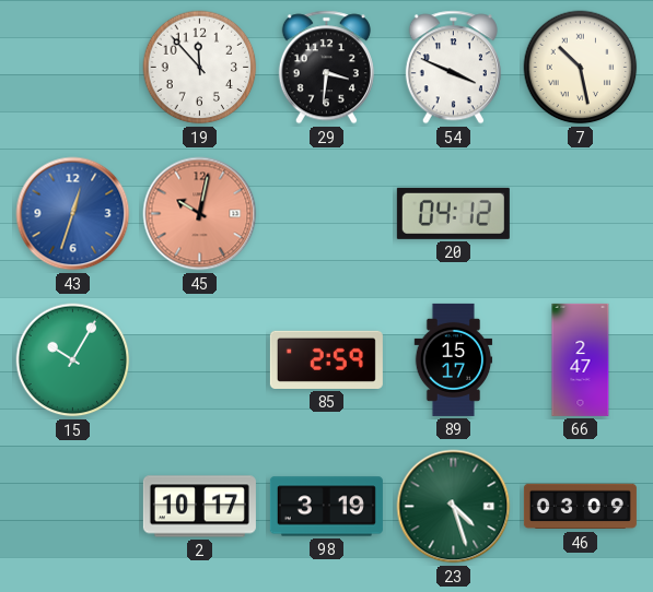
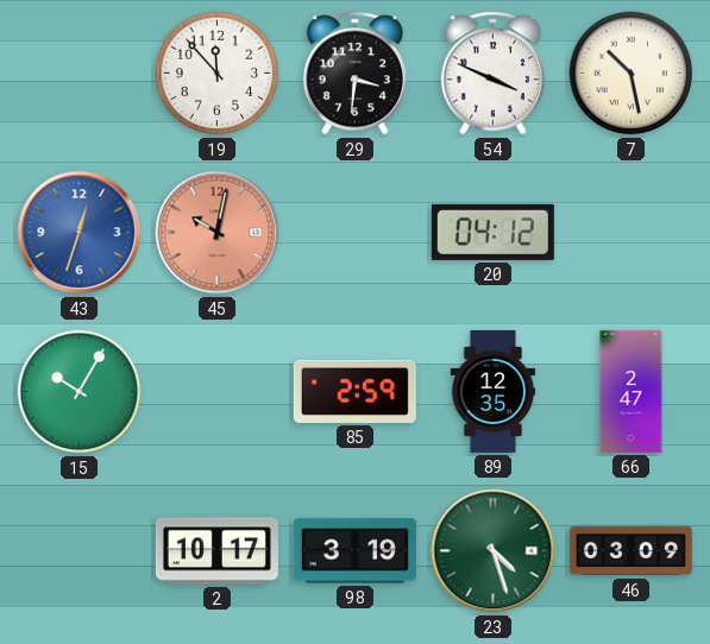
89: 15:17 -> 12:35 (494, 391)
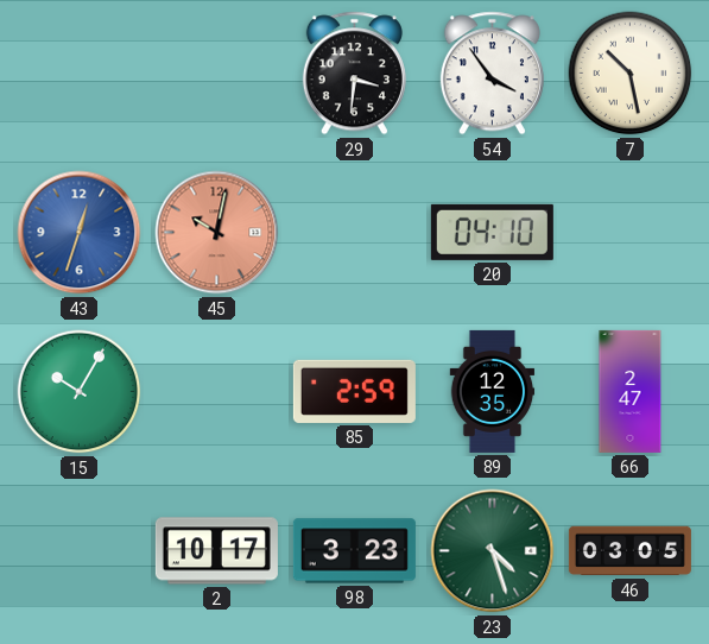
19: 11:53 -> none (218, 74)
54: 3:49 -> 3:54 (492, 74)
20: 04:12 -> 04:10 (492, 232)
98: 3:19 -> 3:23 (354, 551)
46: 03:09 -> 03:05 (629, 551)
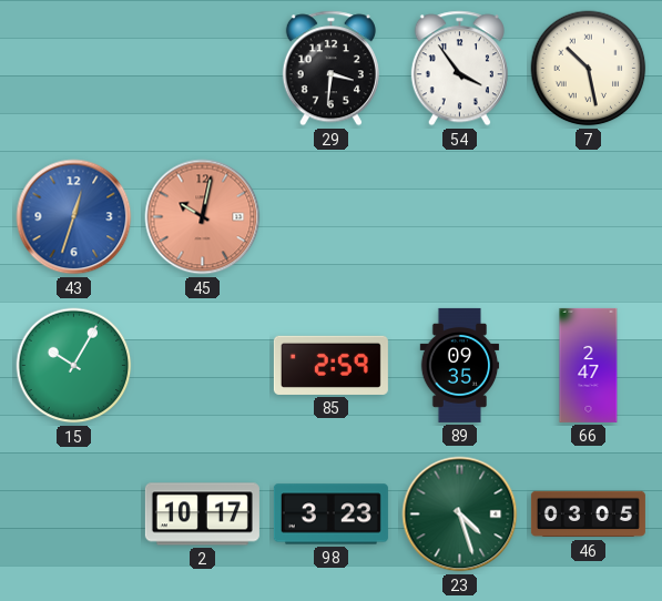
20: 04:10 -> none (492, 232)
89: 12:35 -> 09:35 (460, 365)
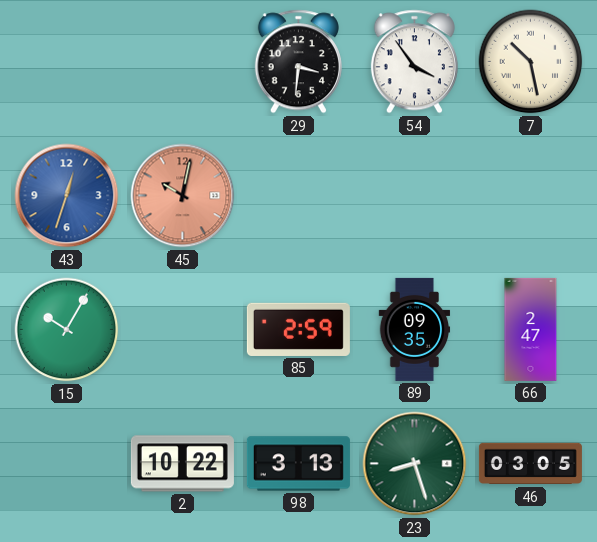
2: 10:17 -> 10:22 (182, 464)
98: 3:23 -> 3:13 (298, 464)
23: 4:27 -> 8:27 (415, 464)
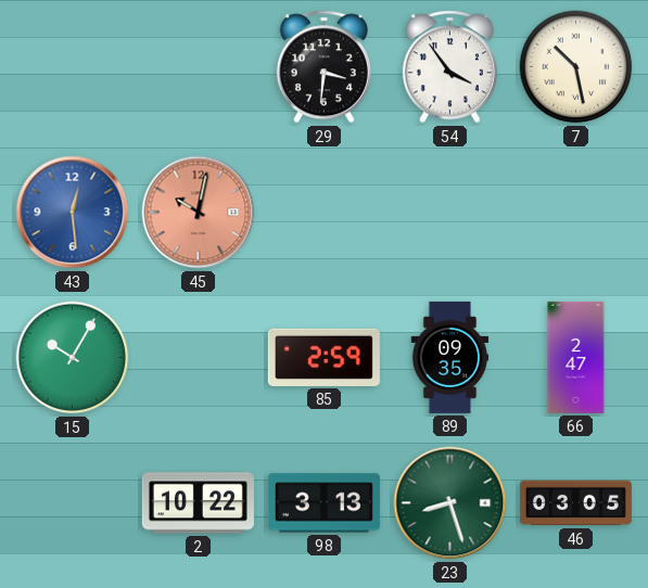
43: 12:33 -> 12:29 (73, 213)
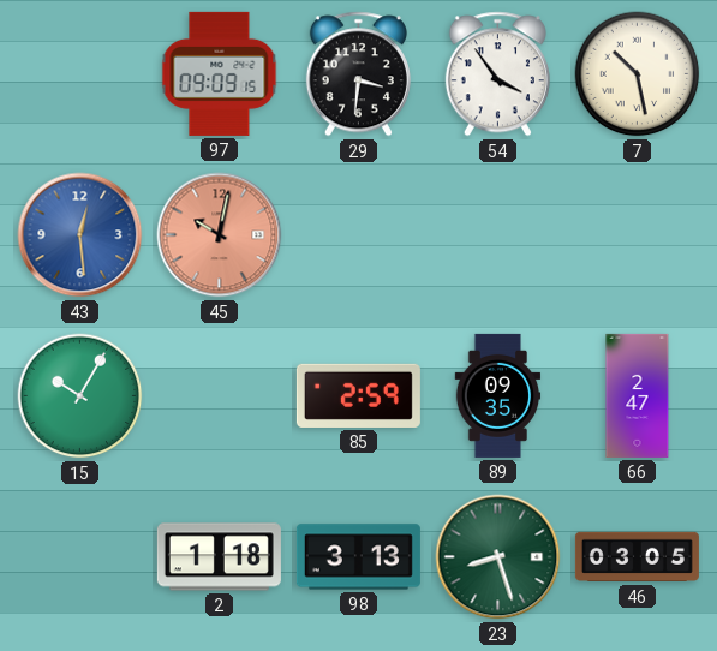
97: none -> 09:09 (220, 73)
2: 10:22 -> 1:18 (219, 557)
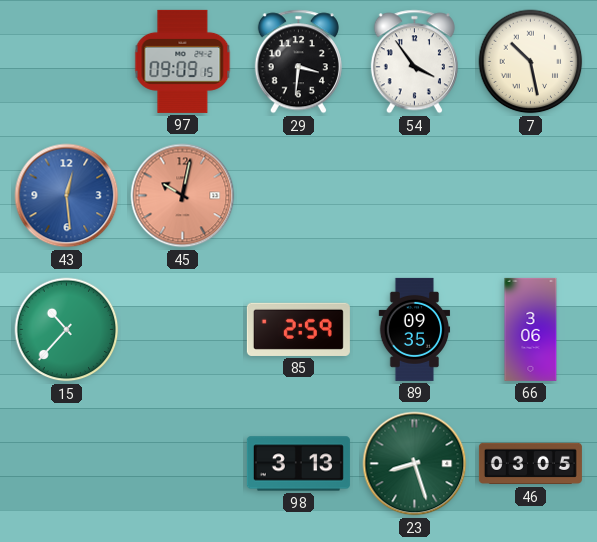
15: 10:05 -> 10:37 (67, 330)
66: 2:47 -> 3:06 (531, 329)
2: 1:18 -> none (219, 557)
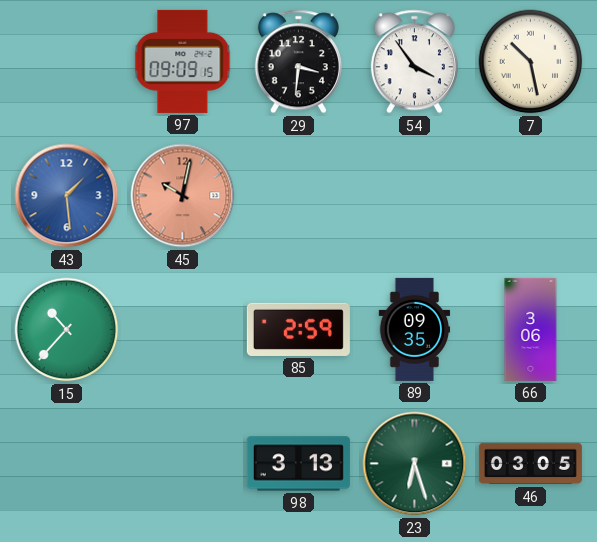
43: 12:29 -> 1:29 (67, 196)
23: 8:27 -> 6:27 (415, 464)
